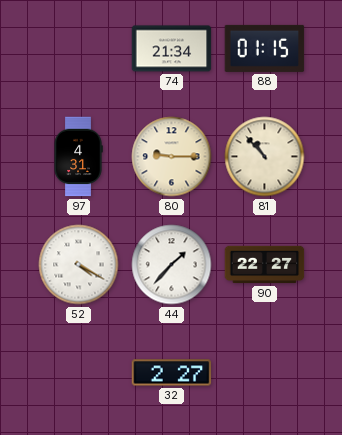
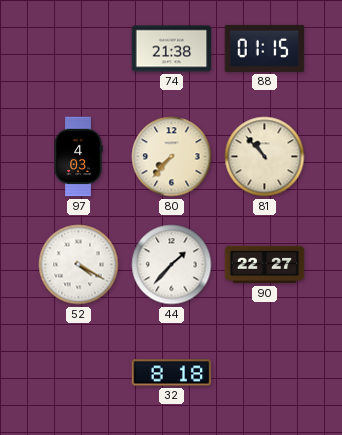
74: 21:34 -> 21:38 (172, 49)
97: 4:31 -> 4:03 (78, 157)
80: 9:15 -> 7:37 (172, 157)
32: 2:27 -> 8:18 (172, 373)
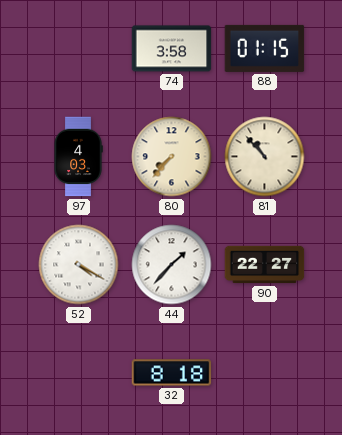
74: 21:38 -> 3:58 (172, 49)
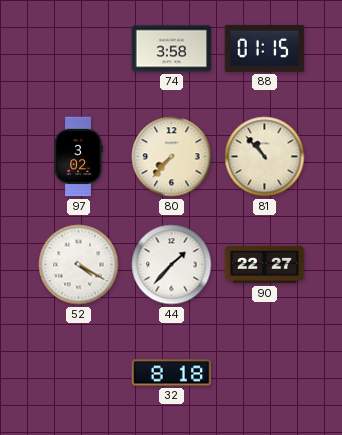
97: 4:03 -> 3:02 (78, 157)
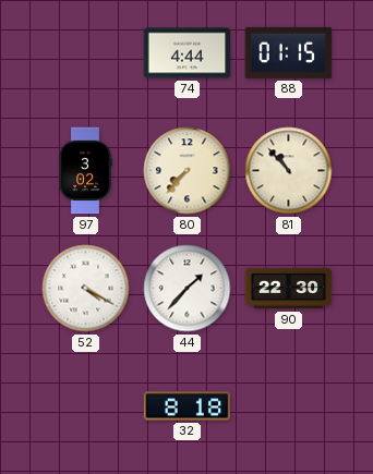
74: 3:58 -> 4:44 (188, 53)
90: 22:27 -> 22:30 (289, 289)
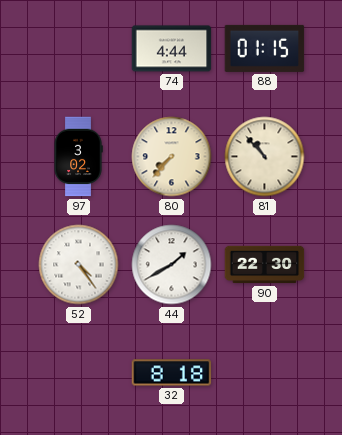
52: 4:20 -> 4:24 (79, 265)
44: 1:37 -> 1:40 (172, 265)
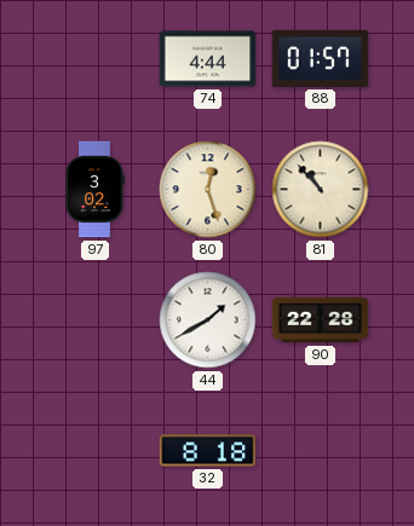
88: 01:15 -> 01:57 (321, 58)
80: 7:37 -> 12:27 (208, 190)
52: 4:24 -> none (79, 265)
90: 22:30 -> 22:28 (321, 320)
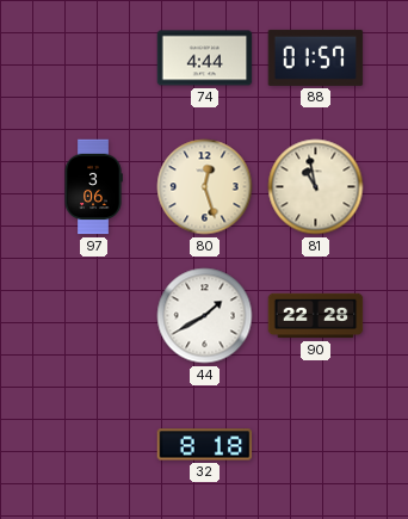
97: 3:02 -> 3:06 (93, 187)
81: 10:53 -> 10:58 (316, 187)
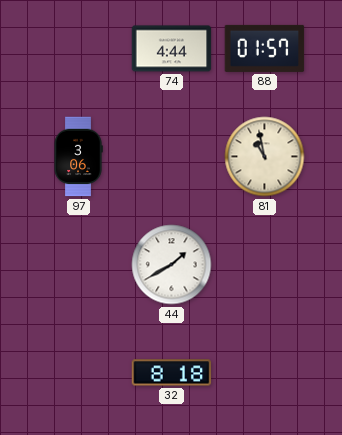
80: 12:27 -> none (205, 187)
90: 22:28 -> none (316, 316)
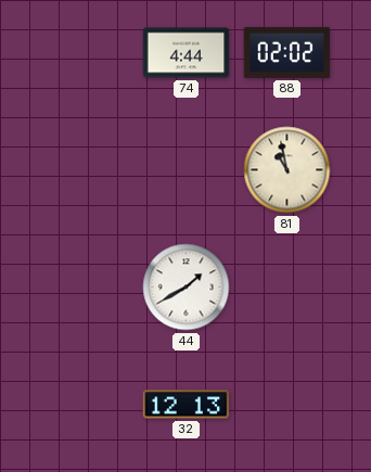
88: 01:57 -> 02:02 (287, 52)
97: 3:06 -> none (78, 157)
32: 8:18 -> 12:13 (187, 405)
